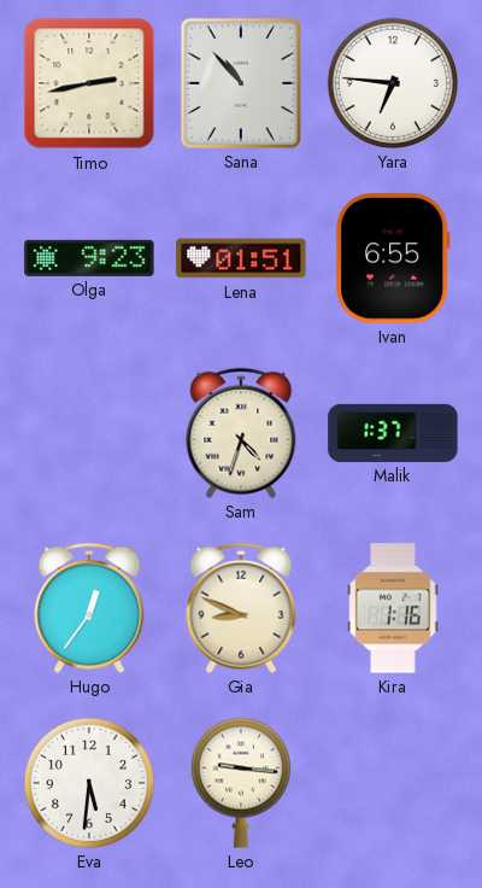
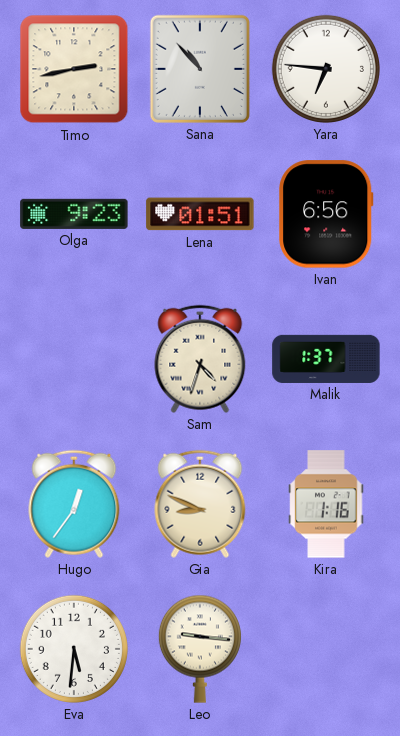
Ivan: 6:55 -> 6:56 (326, 214)
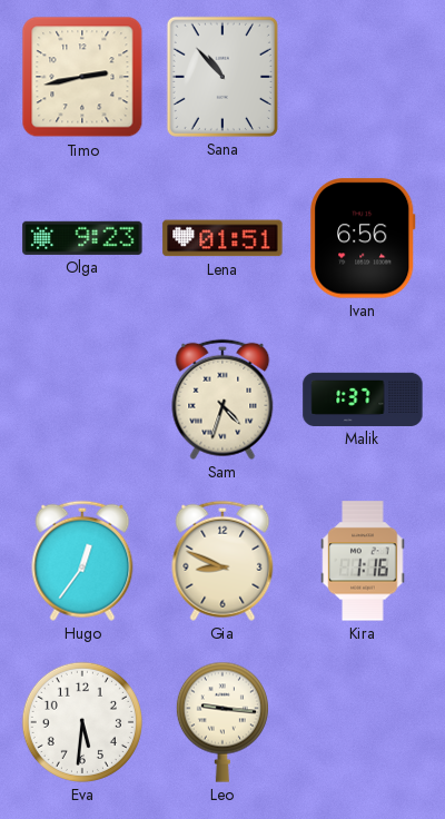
Yara: 6:46 -> none (326, 69)
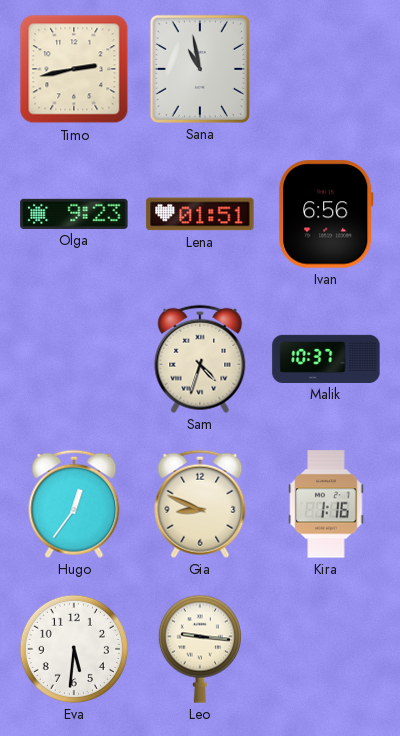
Sana: 10:53 -> 10:58 (200, 69)
Malik: 1:37 -> 10:37 (326, 359)
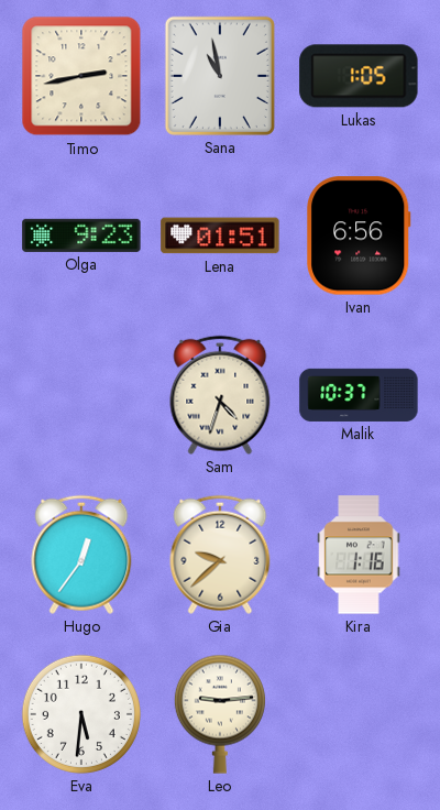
Lukas: none -> 1:05 (359, 76)
Gia: 8:49 -> 9:38 (220, 555)
Leo: 9:16 -> 9:14 (220, 714)
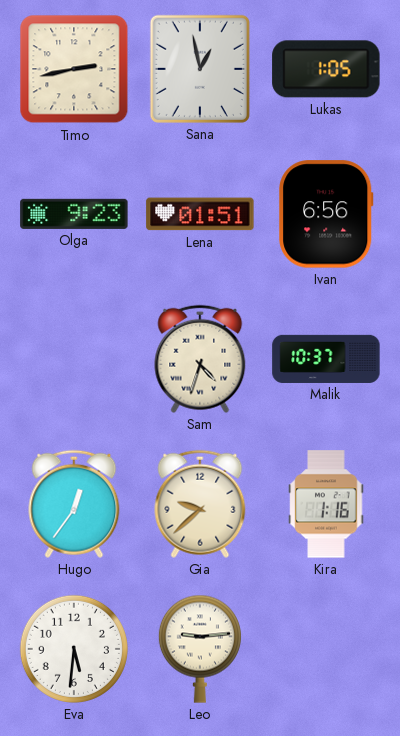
Sana: 10:58 -> 12:58 (200, 69)
